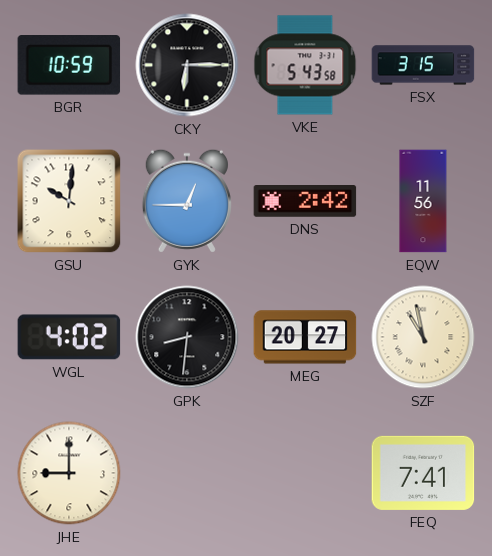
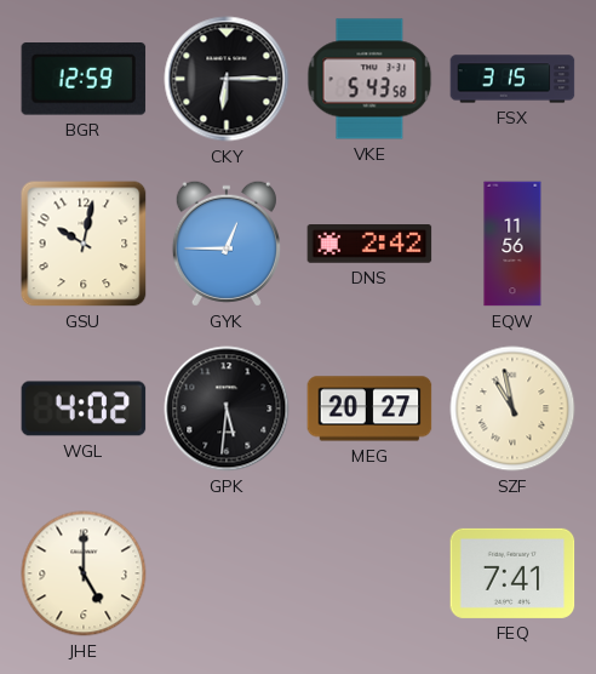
BGR: 10:59 -> 12:59 (84, 80)
GSU: 10:01 -> 10:02 (84, 244)
GPK: 8:31 -> 5:31 (227, 409)
JHE: 9:00 -> 5:00 (84, 573)
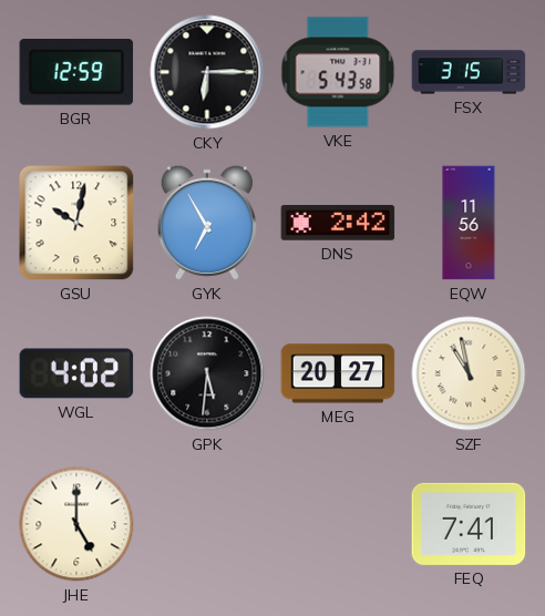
GYK: 12:45 -> 6:55 (207, 223)
